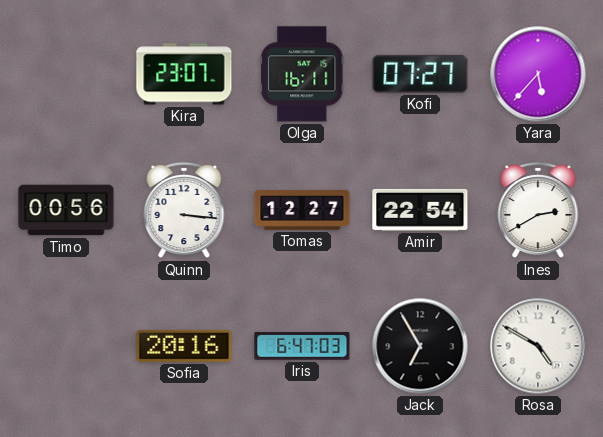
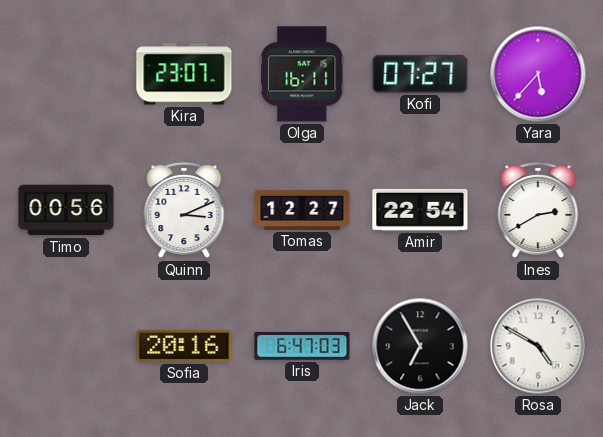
Quinn: 3:16 -> 3:11 (184, 210)
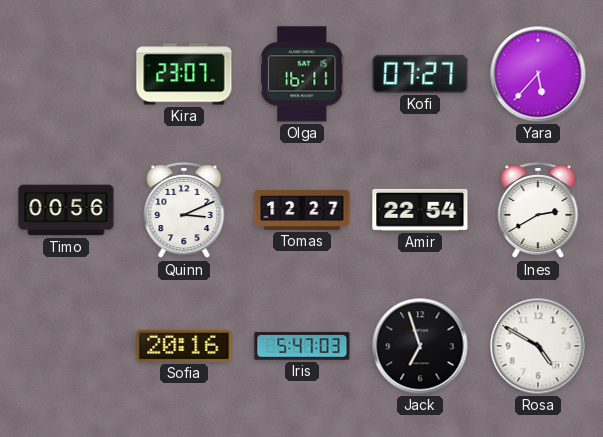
Iris: 6:47 -> 5:47 (302, 346)
Jack: 6:55 -> 6:57 (420, 346)
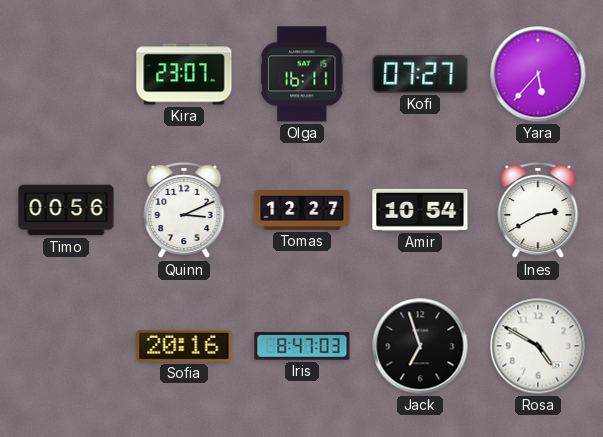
Amir: 22:54 -> 10:54 (420, 210)
Iris: 5:47 -> 8:47 (302, 346)
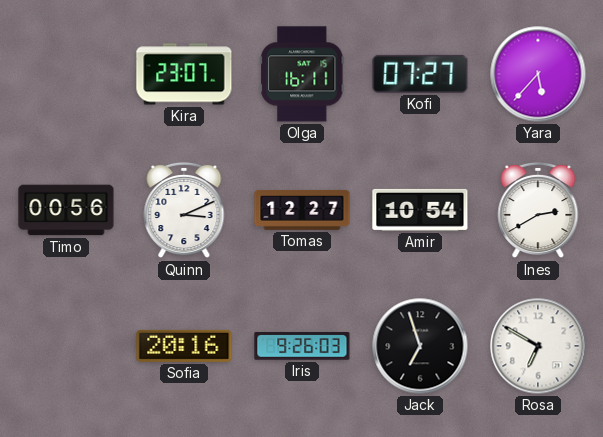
Iris: 8:47 -> 9:26 (302, 346)
Rosa: 4:50 -> 6:50 (538, 346)
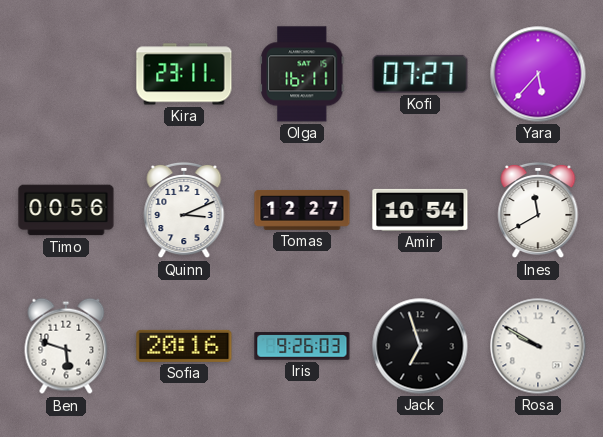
Kira: 23:07 -> 23:11 (184, 74)
Ines: 2:40 -> 11:40 (538, 210)
Ben: none -> 5:48 (66, 346)
Rosa: 6:50 -> 9:50 (538, 346)
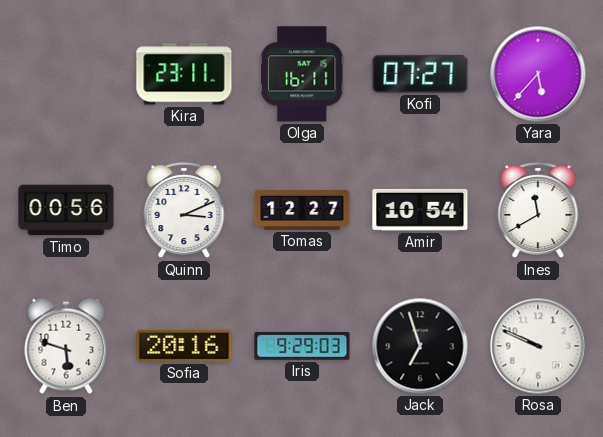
Iris: 9:26 -> 9:29 (302, 346)
Rosa: 9:50 -> 9:49 (538, 346)
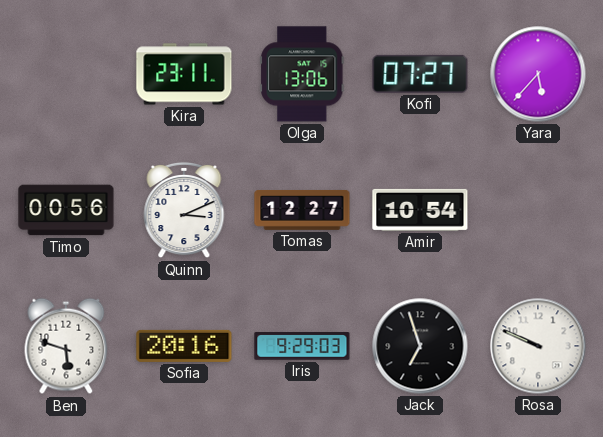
Olga: 16:11 -> 13:06 (302, 74)
Ines: 11:40 -> none (538, 210)
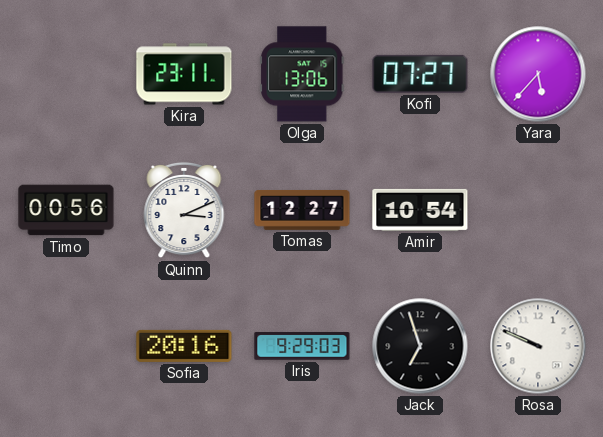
Ben: 5:48 -> none (66, 346)
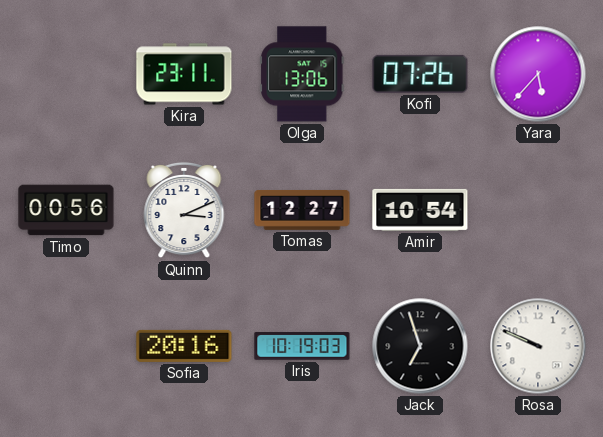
Kofi: 07:27 -> 07:26 (420, 74)
Iris: 9:29 -> 10:19 (302, 346)
